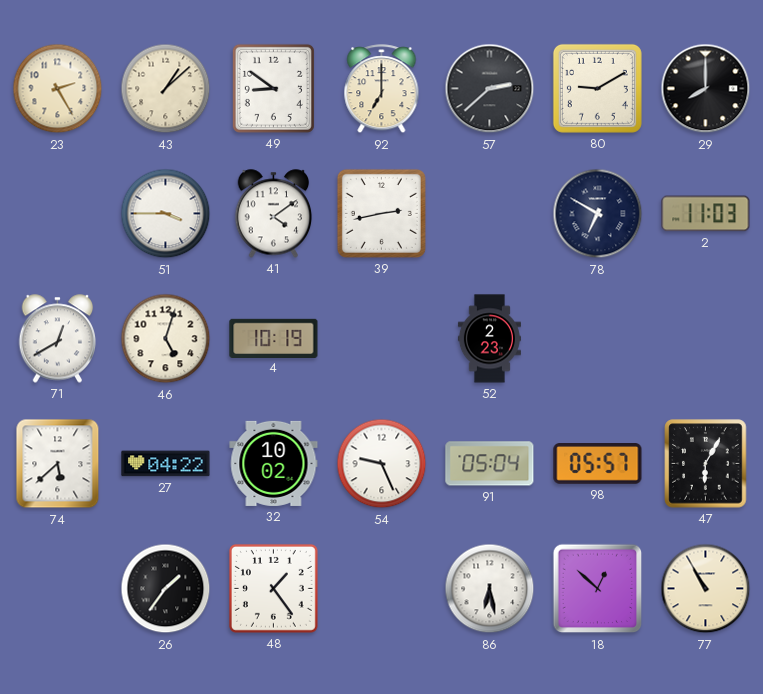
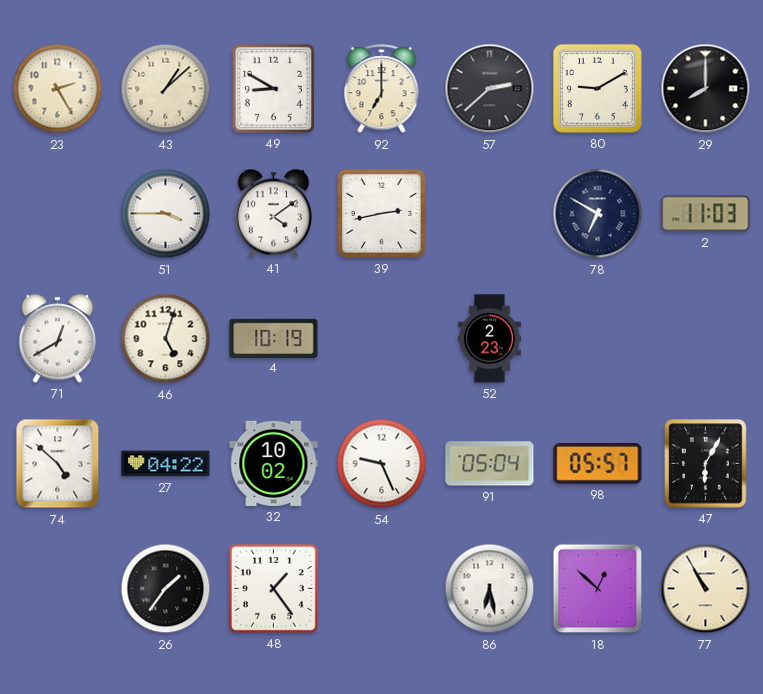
49: 8:51 -> 8:50 (273, 88)
74: 5:38 -> 4:52 (58, 464)
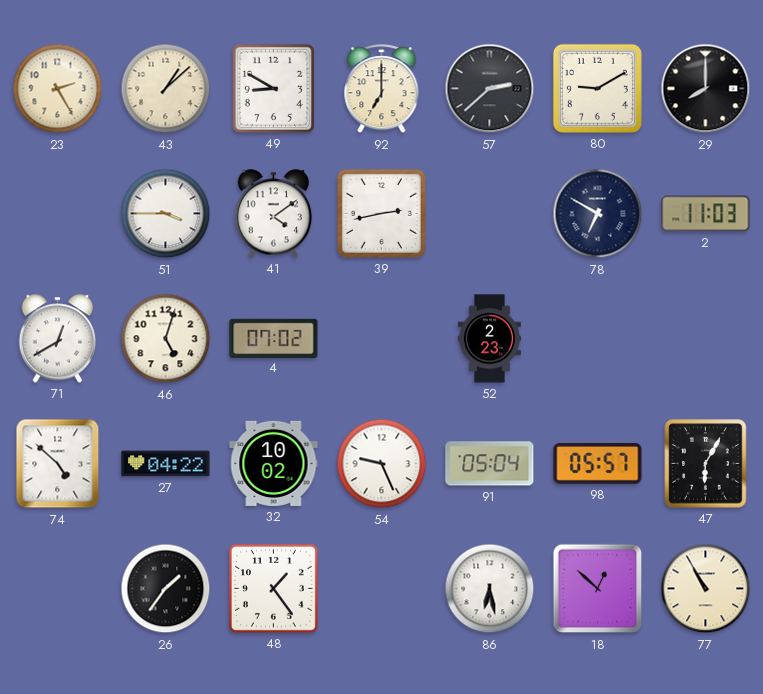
4: 10:19 -> 07:02 (274, 338)
